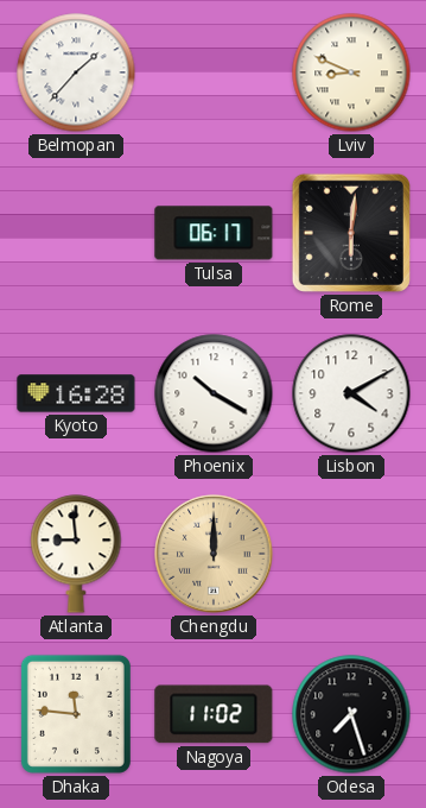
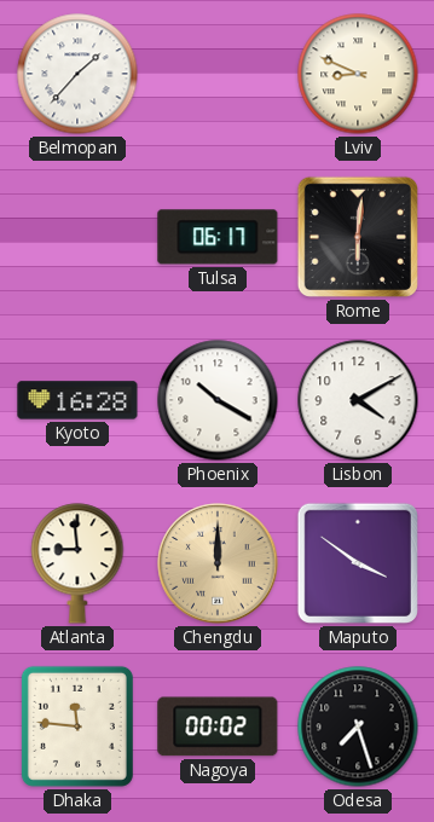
Maputo: none -> 3:51 (358, 563)
Nagoya: 11:02 -> 00:02 (218, 727)
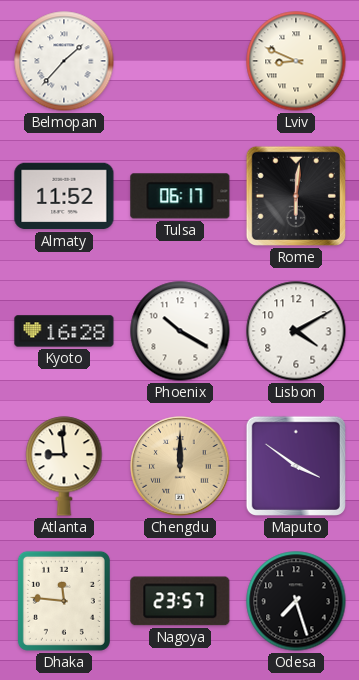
Almaty: none -> 11:52 (64, 196)
Nagoya: 00:02 -> 23:57 (180, 601)
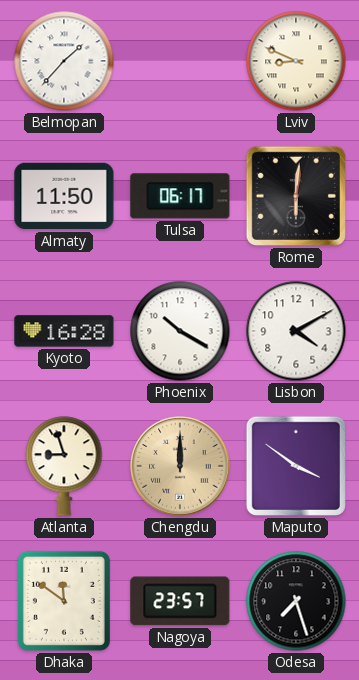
Almaty: 11:52 -> 11:50 (64, 196)
Atlanta: 8:59 -> 8:57 (64, 466)
Dhaka: 11:46 -> 11:51 (64, 601)
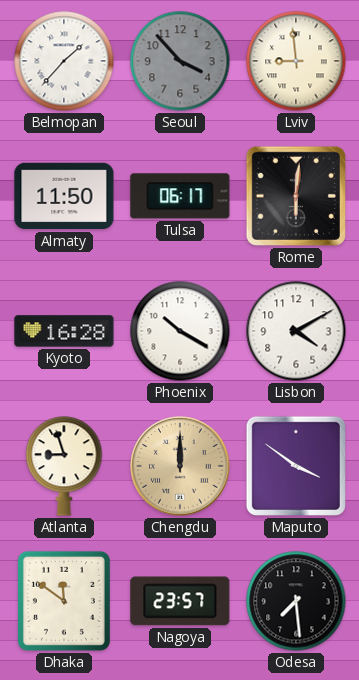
Seoul: none -> 3:53 (180, 61)
Lviv: 8:49 -> 8:59 (296, 61)
Odesa: 7:27 -> 7:29 (296, 601)
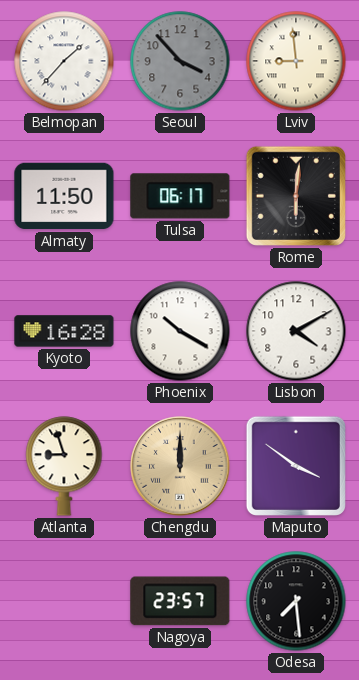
Dhaka: 11:51 -> none (64, 601)
